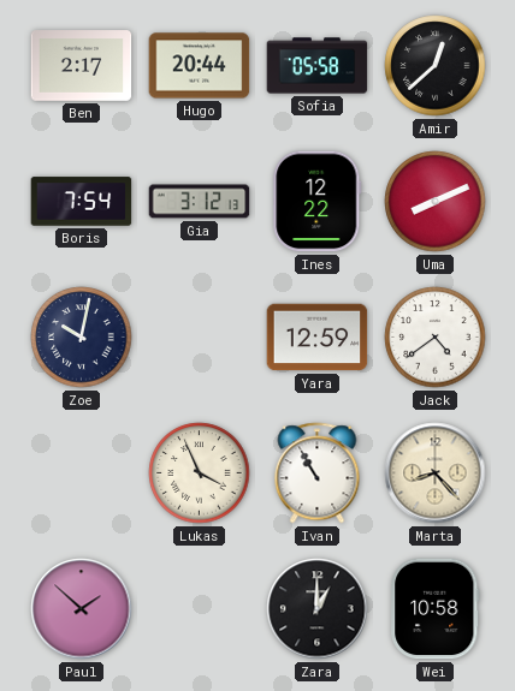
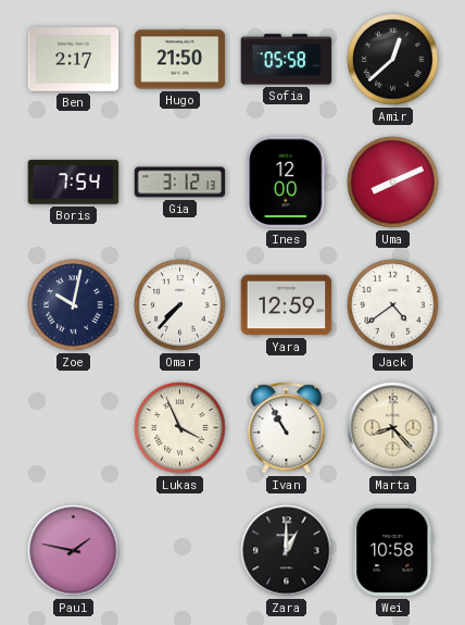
Hugo: 20:44 -> 21:50 (180, 60)
Ines: 12:22 -> 12:00 (287, 183)
Omar: none -> 7:37 (180, 305)
Paul: 1:52 -> 1:47 (74, 551)
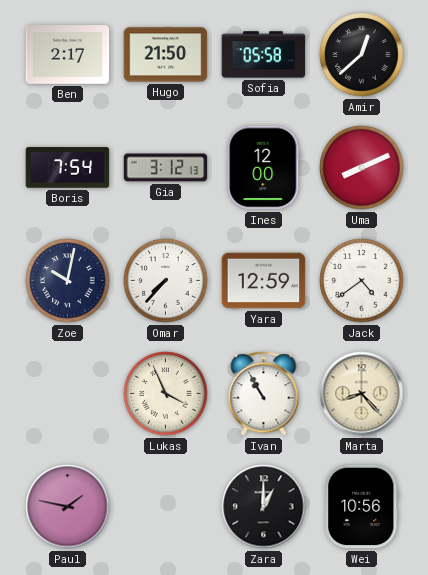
Wei: 10:58 -> 10:56 (362, 507)
